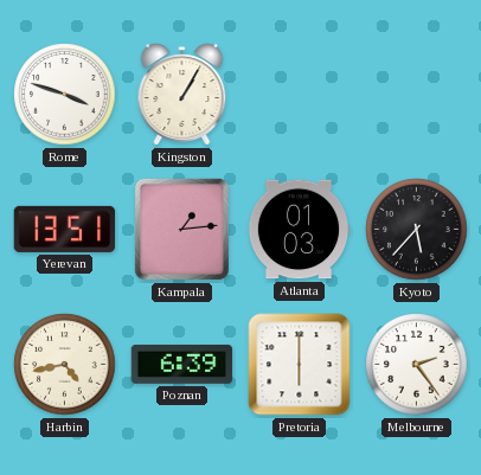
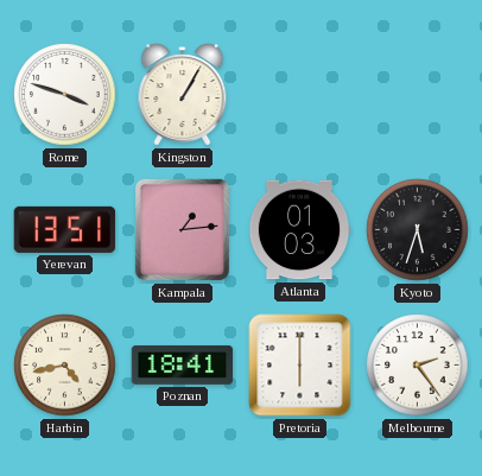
Kyoto: 5:37 -> 5:33 (418, 230)
Poznan: 6:39 -> 18:41 (183, 364)
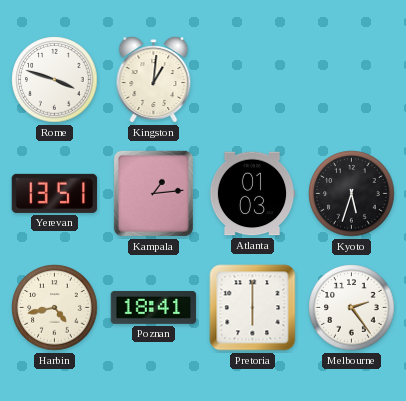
Kingston: 1:05 -> 1:01 (154, 80)
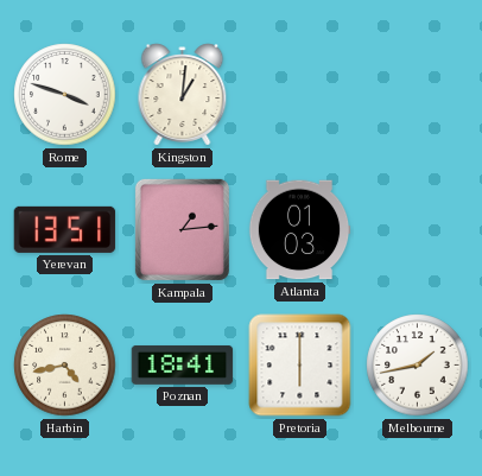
Kyoto: 5:33 -> none (352, 194)
Melbourne: 2:24 -> 1:43 (418, 366)
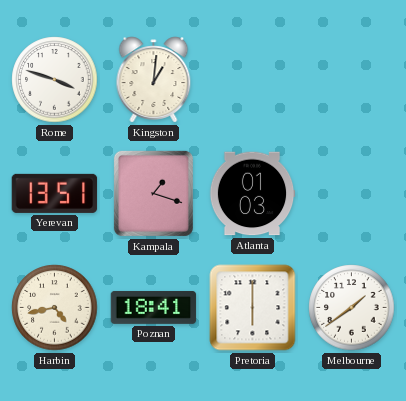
Kampala: 1:14 -> 1:18 (153, 193)
Melbourne: 1:43 -> 1:39 (352, 308)
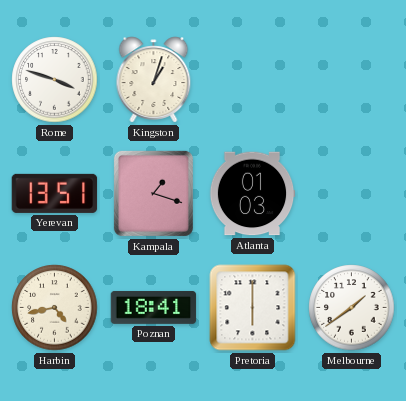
Kingston: 1:01 -> 1:03 (154, 80)
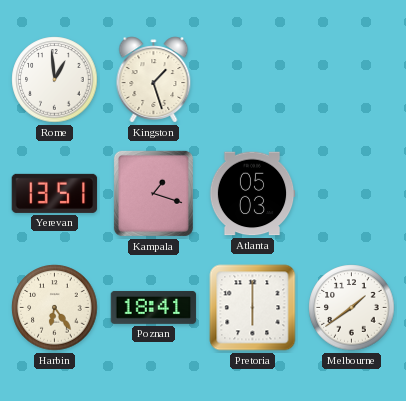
Rome: 3:48 -> 12:59 (55, 80)
Kingston: 1:03 -> 1:27 (154, 80)
Atlanta: 01:03 -> 05:03 (252, 194)
Harbin: 4:43 -> 6:24 (55, 308)
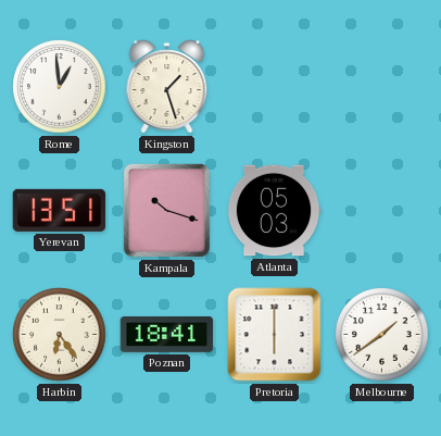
Kampala: 1:18 -> 10:18 (166, 210)
